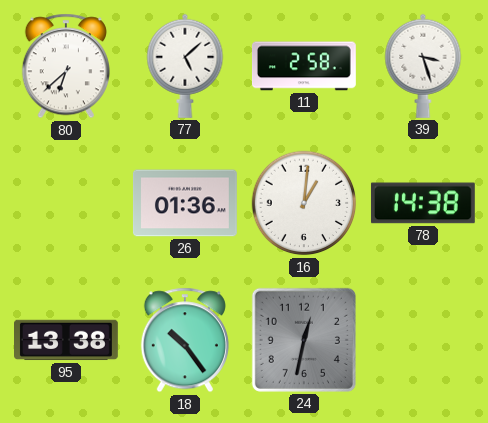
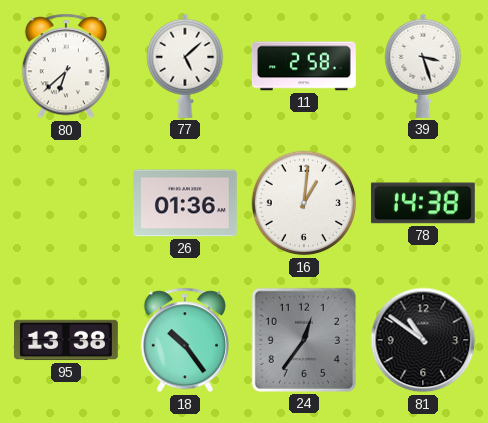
24: 12:32 -> 12:36 (304, 340)
81: none -> 10:51 (423, 340)
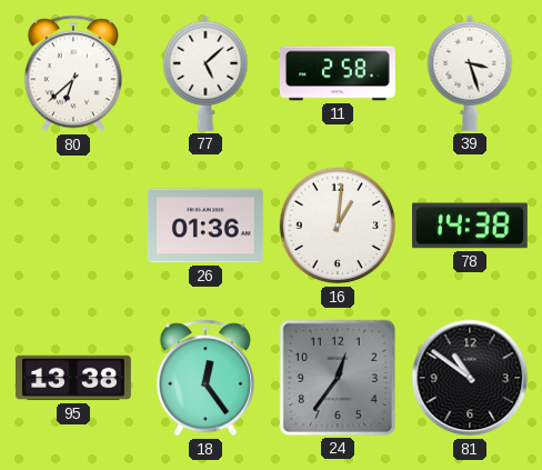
18: 10:24 -> 12:24 (205, 378)
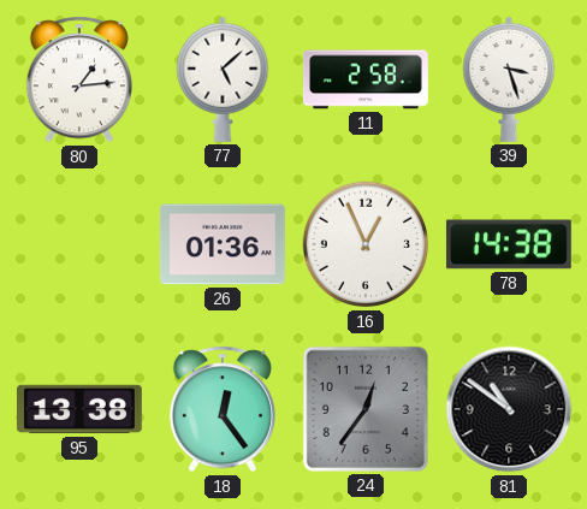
80: 6:38 -> 1:14 (79, 79)
16: 1:01 -> 12:56 (366, 244)
